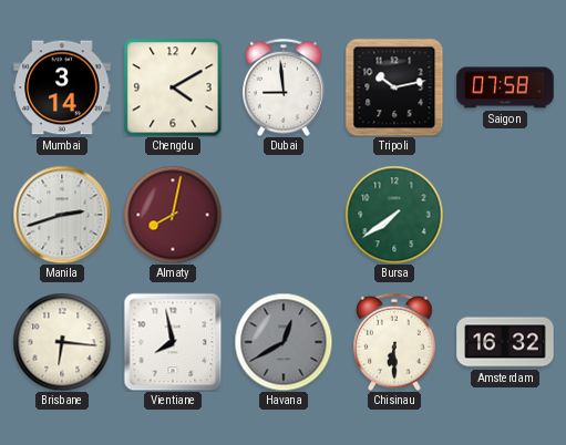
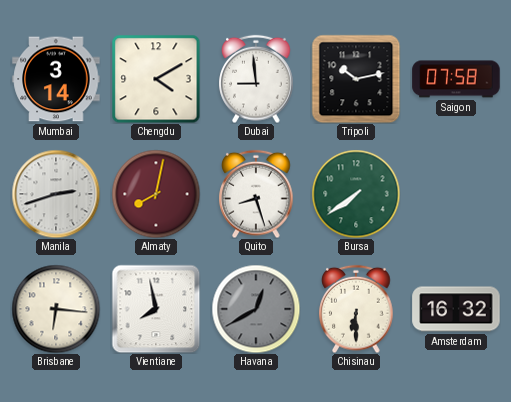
Quito: none -> 8:27 (256, 194)
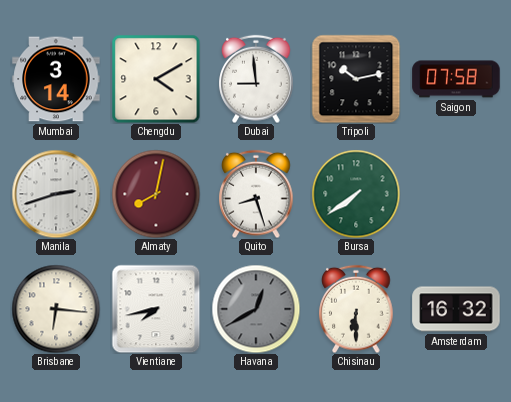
Vientiane: 7:58 -> 7:43 (156, 309)
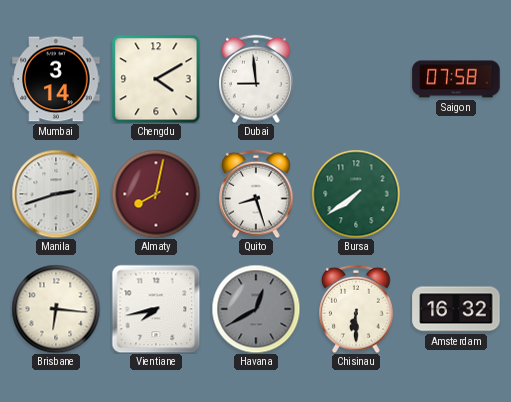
Tripoli: 10:13 -> none (356, 79)
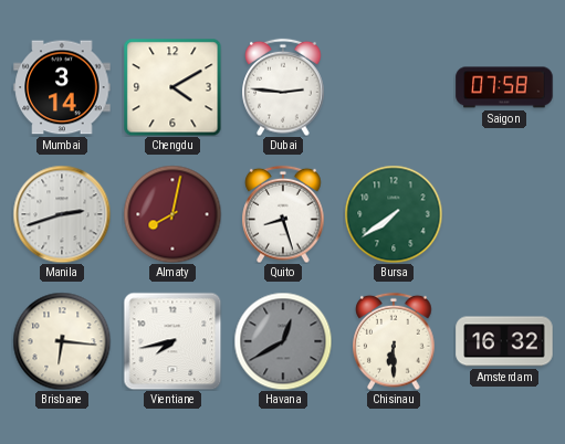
Dubai: 8:59 -> 2:46 (283, 87)
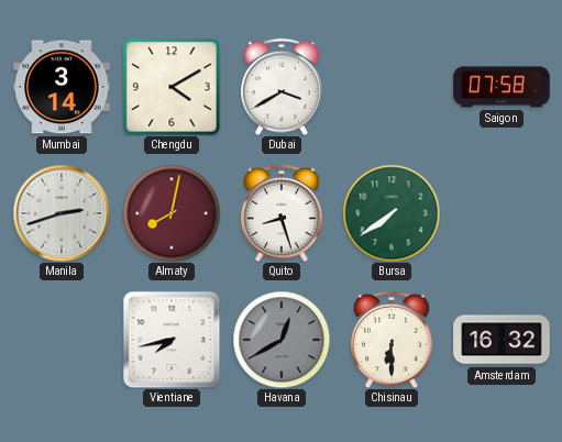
Dubai: 2:46 -> 3:40 (282, 87)
Brisbane: 6:16 -> none (62, 341)
